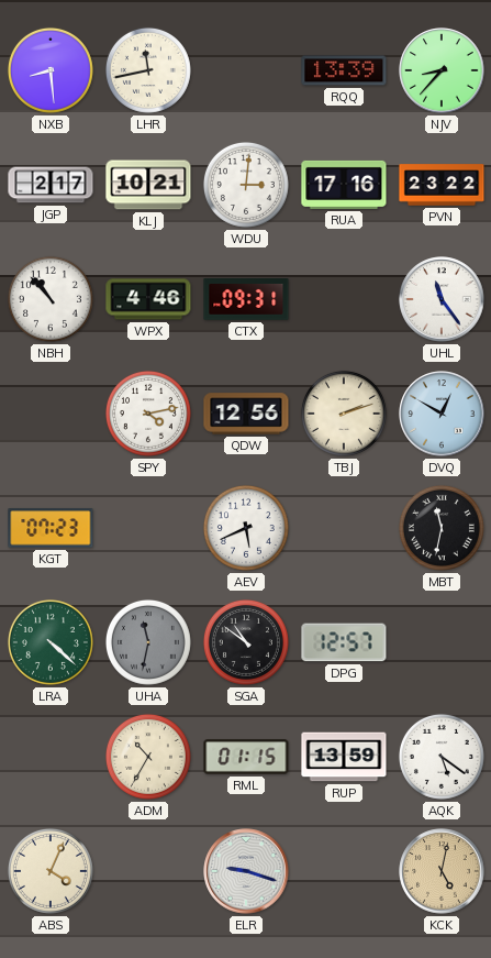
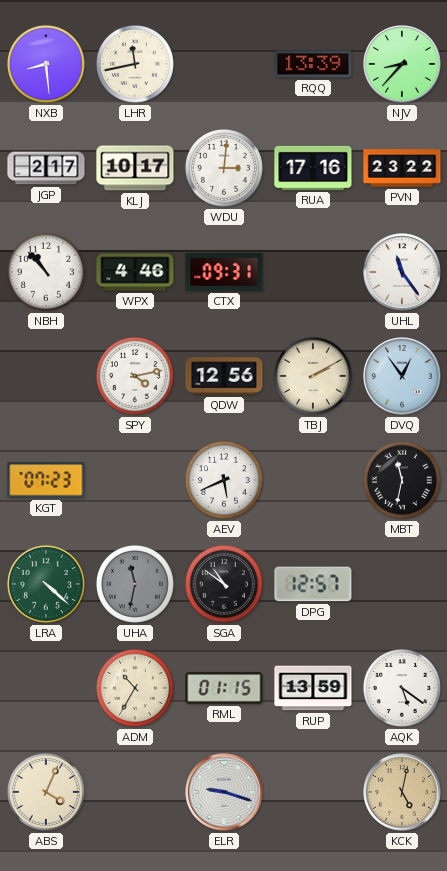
KLJ: 10:21 -> 10:17 (135, 168)
TBJ: 2:12 -> 2:10 (313, 376)
DVQ: 12:50 -> 12:54 (402, 376)
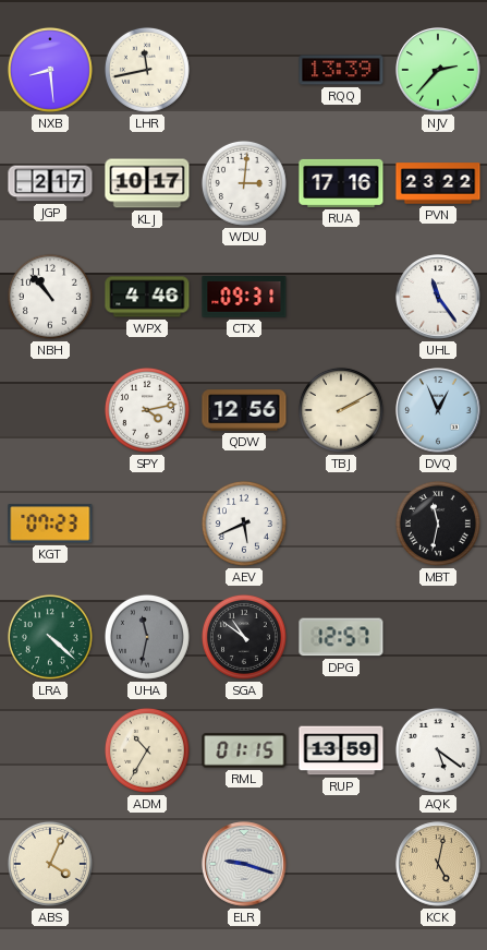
NJV: 8:37 -> 2:37 (438, 70)
DVQ: 12:54 -> 12:56 (438, 410)
